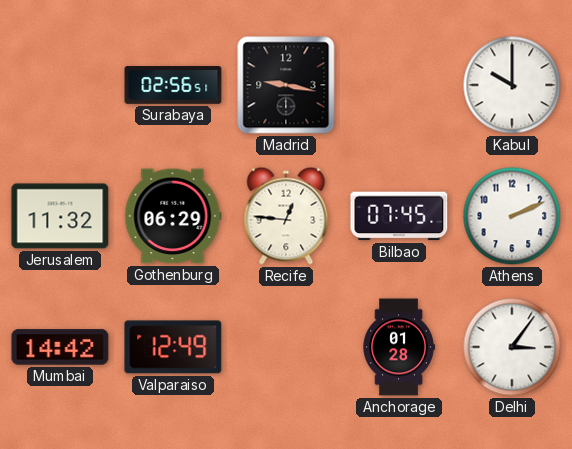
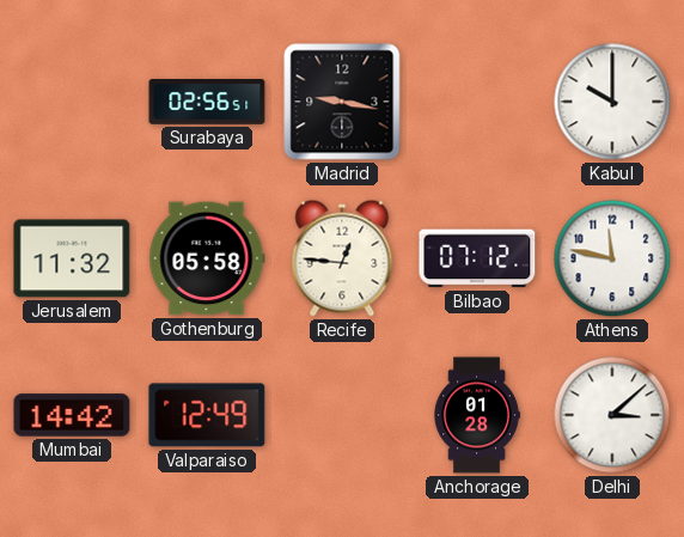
Gothenburg: 06:29 -> 05:58 (207, 258)
Bilbao: 07:45 -> 07:12 (477, 258)
Athens: 2:11 -> 11:47 (612, 258)
Delhi: 3:06 -> 3:08 (612, 415)
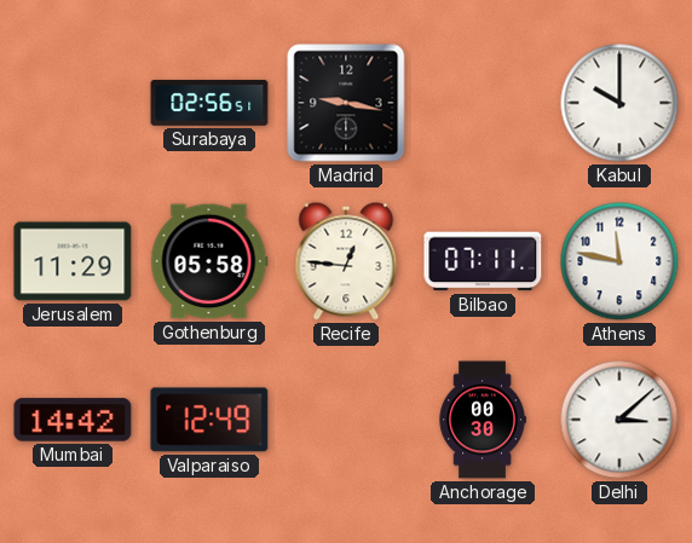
Jerusalem: 11:32 -> 11:29 (73, 261)
Bilbao: 07:12 -> 07:11 (483, 261)
Anchorage: 01:28 -> 00:30 (483, 420)
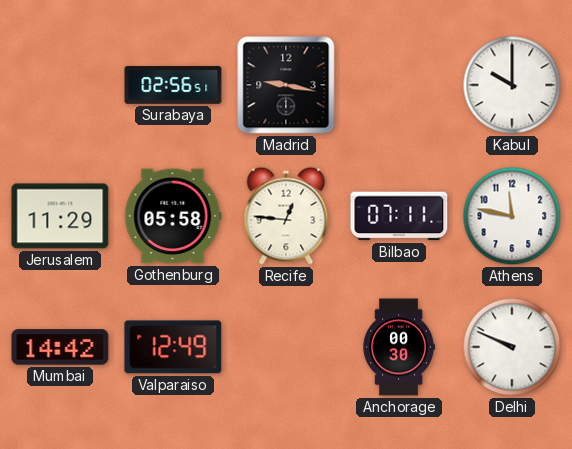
Delhi: 3:08 -> 9:49 (512, 347)
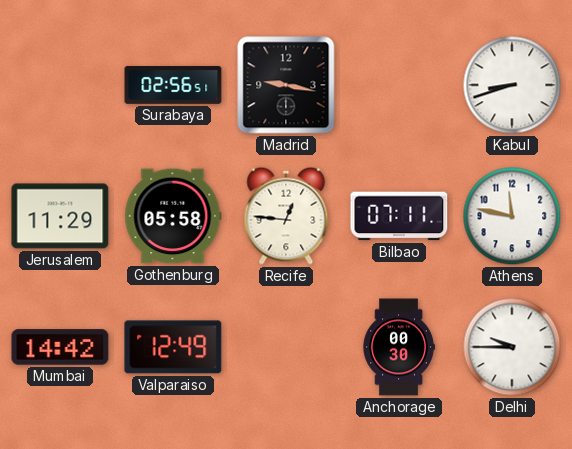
Kabul: 10:00 -> 8:42 (512, 85)
Delhi: 9:49 -> 9:45 (512, 347)
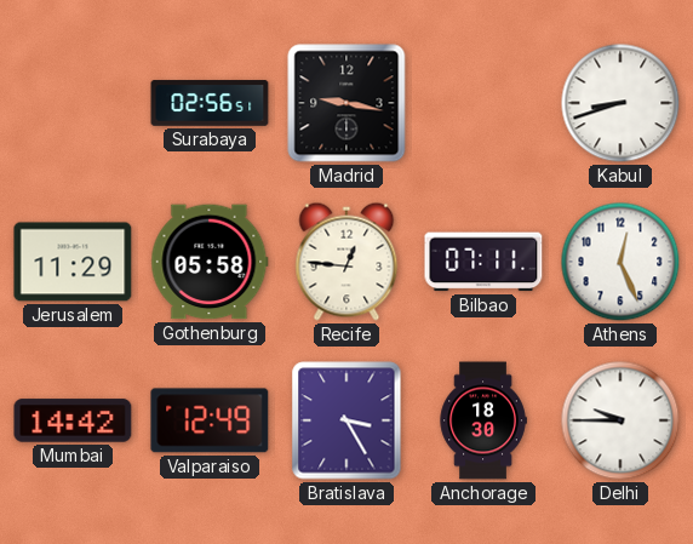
Athens: 11:47 -> 12:26 (620, 262)
Bratislava: none -> 3:25 (346, 420)
Anchorage: 00:30 -> 18:30 (483, 420)
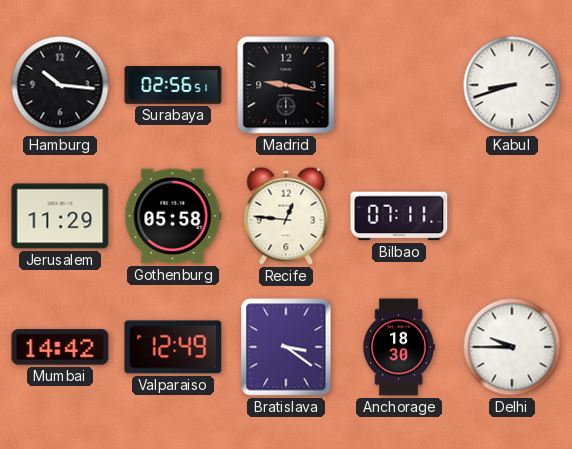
Hamburg: none -> 10:16 (60, 85)
Athens: 12:26 -> none (620, 262)
Bratislava: 3:25 -> 3:21 (286, 347)
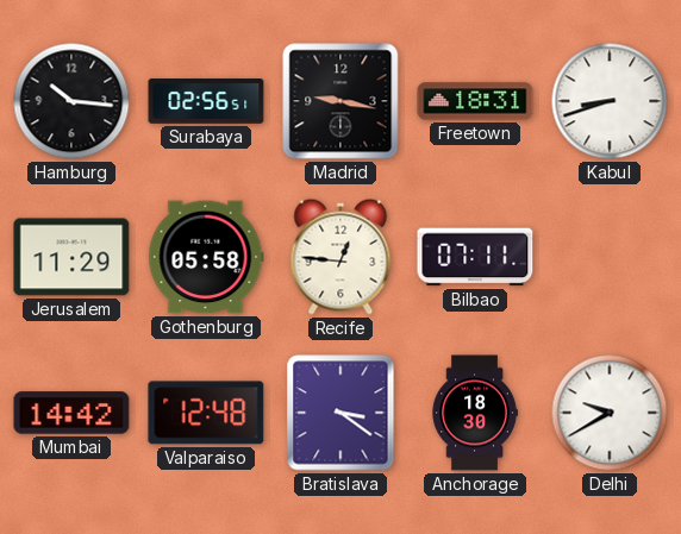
Freetown: none -> 18:31 (475, 101)
Valparaiso: 12:49 -> 12:48 (206, 413)
Delhi: 9:45 -> 9:40 (610, 413)
